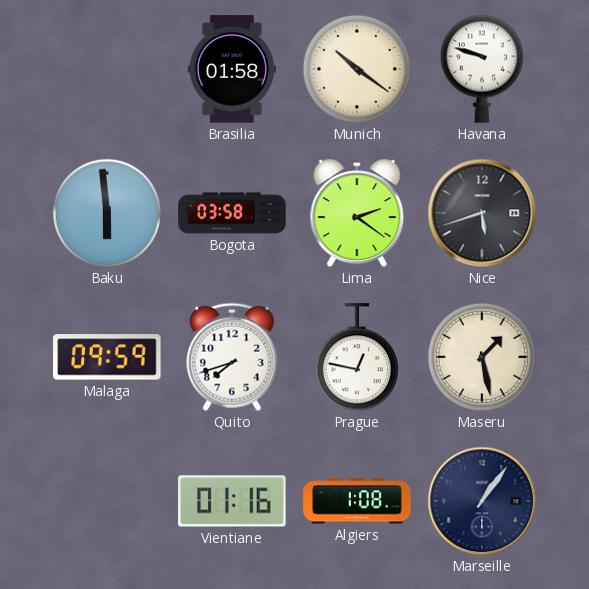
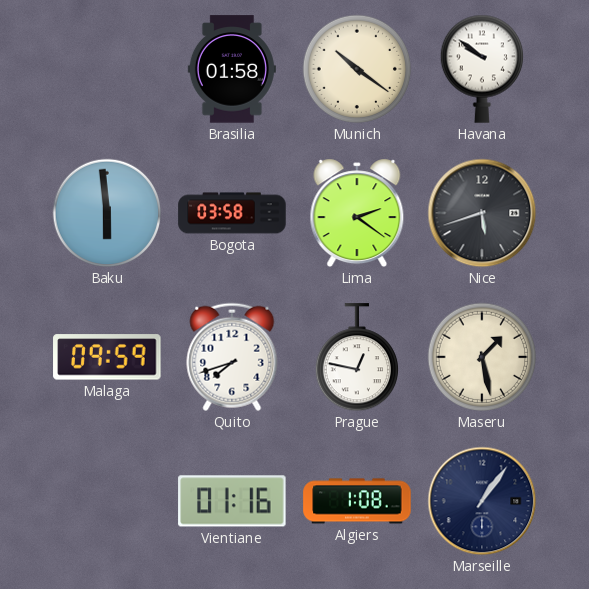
Havana: 9:48 -> 9:51 (481, 69)
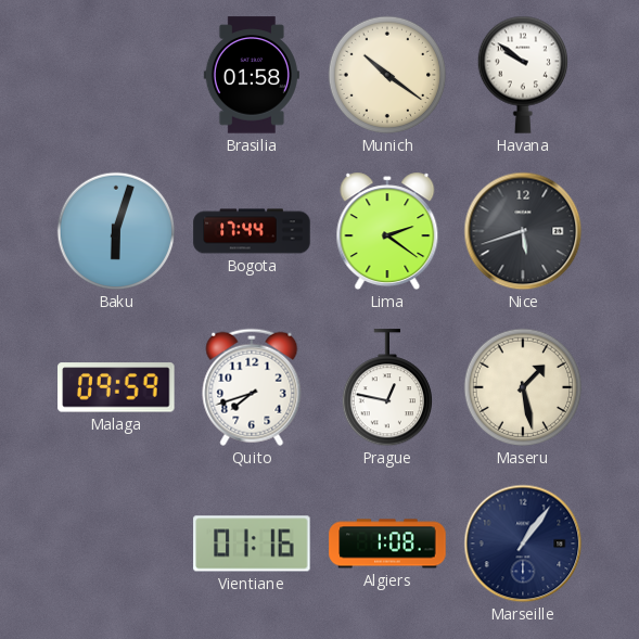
Baku: 5:59 -> 6:03 (116, 231)
Bogota: 03:58 -> 17:44 (252, 231)
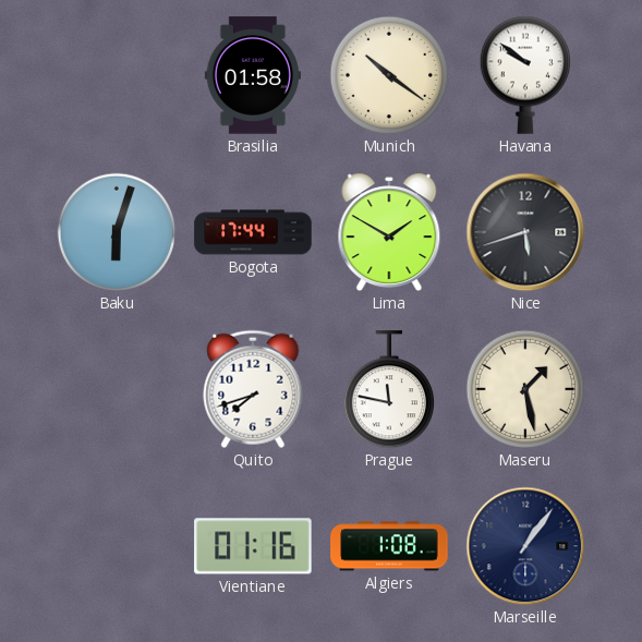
Lima: 2:21 -> 1:50 (389, 232)
Malaga: 09:59 -> none (116, 387)
Prague: 12:47 -> 11:47 (388, 390)
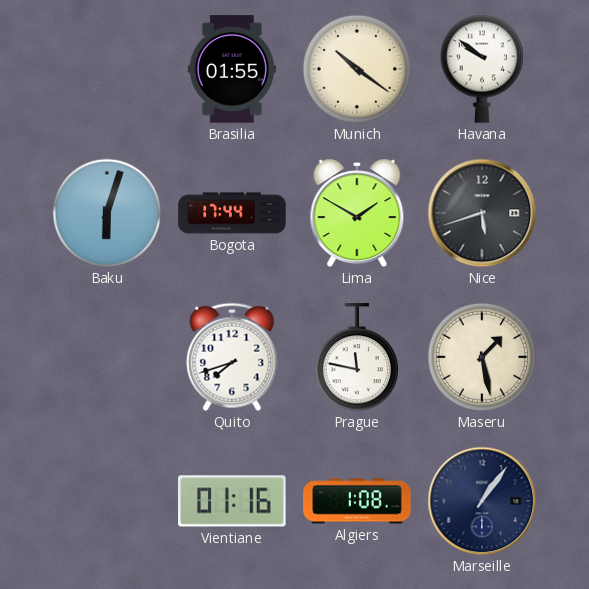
Brasilia: 01:58 -> 01:55 (232, 69)
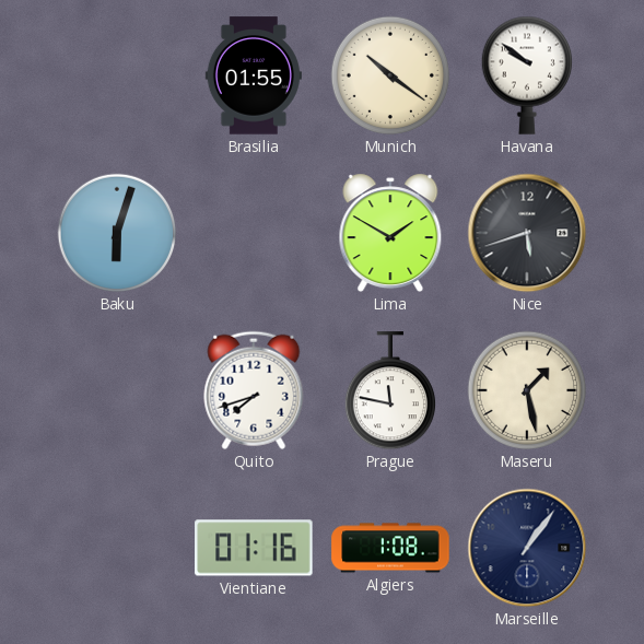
Bogota: 17:44 -> none (232, 213)
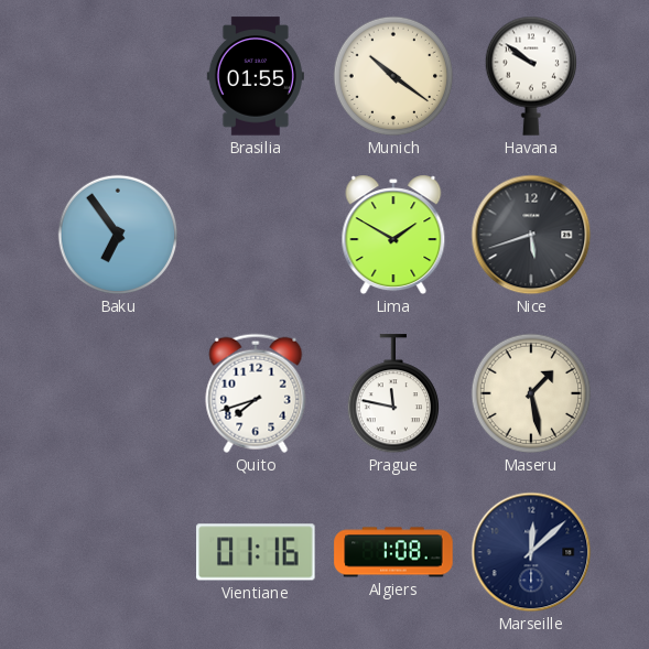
Baku: 6:03 -> 6:54 (118, 235)
Marseille: 1:06 -> 12:08 (531, 552)
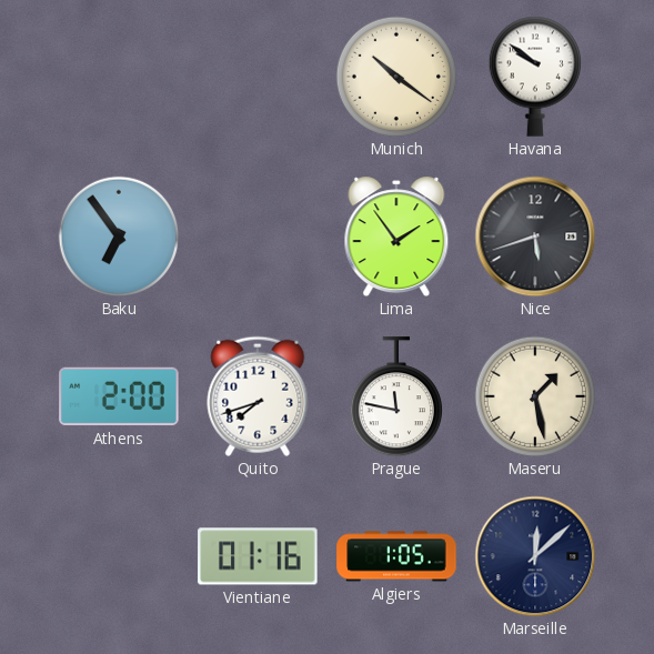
Brasilia: 01:55 -> none (256, 76)
Lima: 1:50 -> 1:54 (396, 237)
Athens: none -> 2:00 (119, 396)
Algiers: 1:08 -> 1:05 (396, 556)
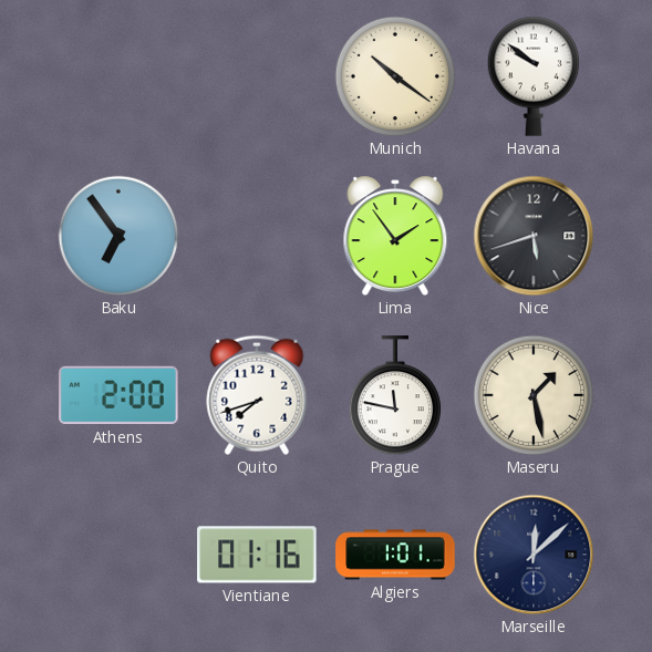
Algiers: 1:05 -> 1:01 (395, 555)
